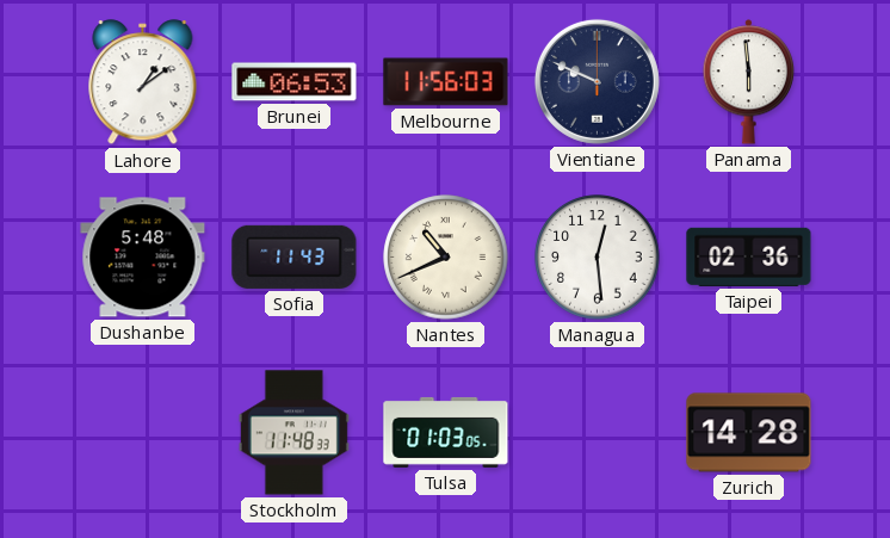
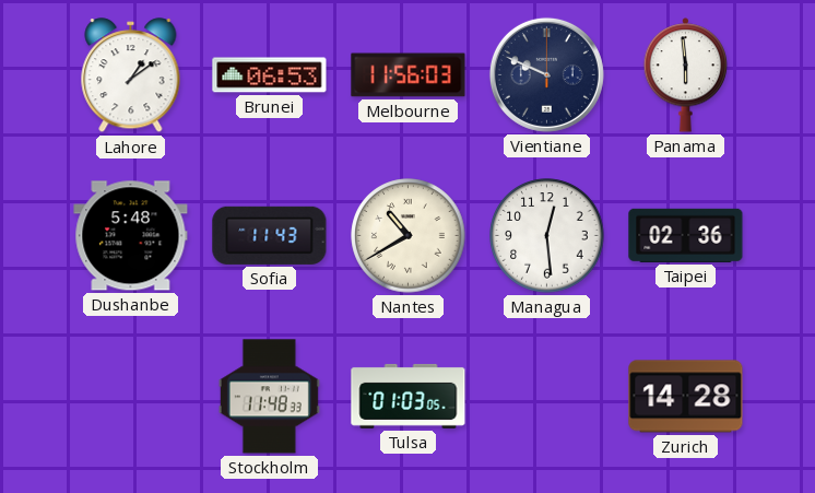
Nantes: 10:41 -> 10:40 (409, 236)
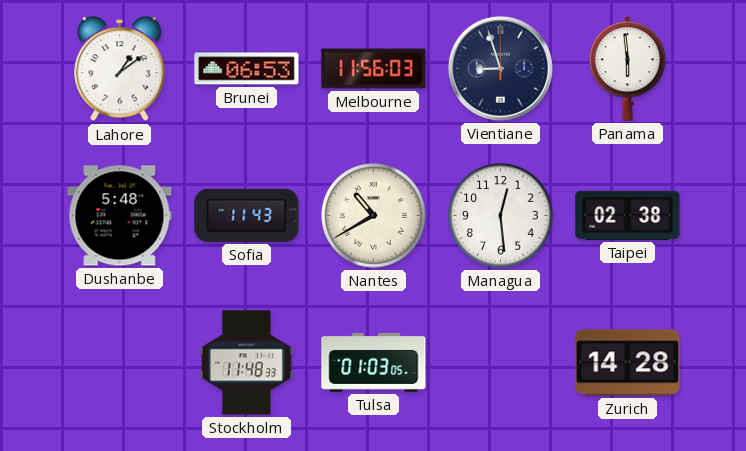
Vientiane: 9:49 -> 8:57 (500, 68)
Taipei: 02:36 -> 02:38 (628, 215)
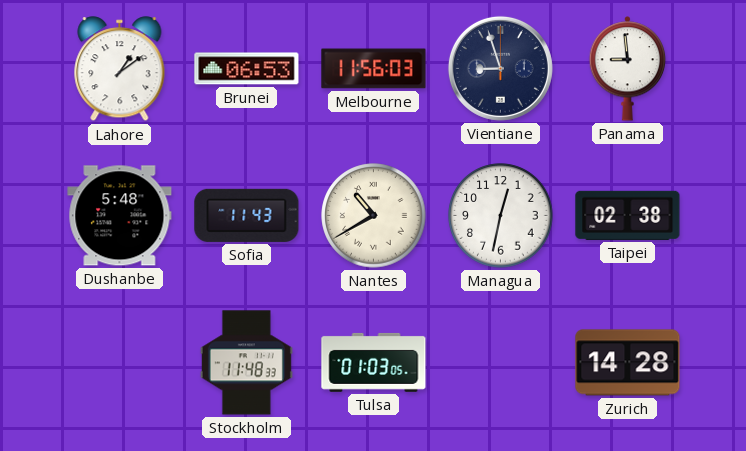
Panama: 5:59 -> 8:59 (628, 69)
Managua: 12:29 -> 12:32 (501, 216)
